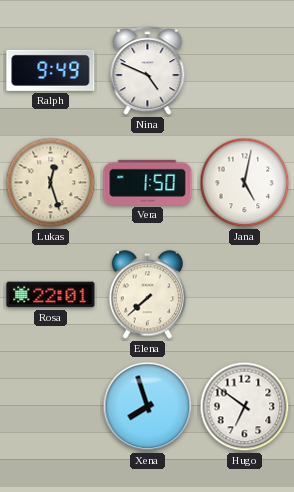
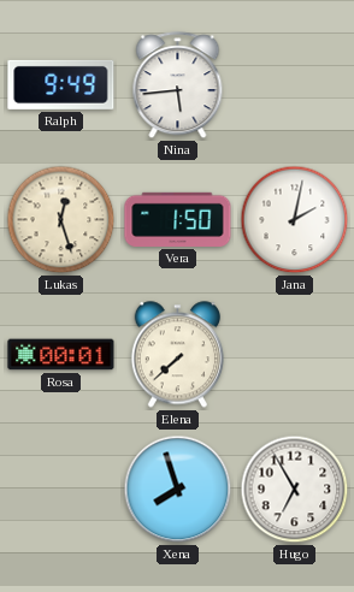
Nina: 4:49 -> 5:44 (178, 85)
Jana: 5:02 -> 2:02 (295, 220)
Rosa: 22:01 -> 00:01 (61, 355)
Hugo: 6:51 -> 6:55 (295, 490)
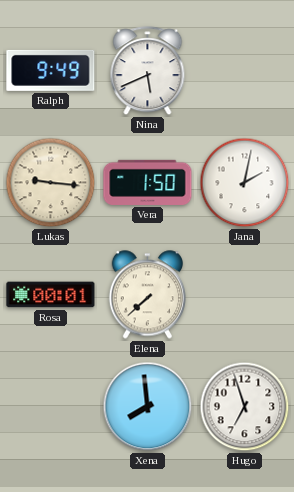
Nina: 5:44 -> 5:41 (148, 71)
Lukas: 12:27 -> 9:16 (51, 183)
Xena: 7:57 -> 7:59 (148, 407)
Hugo: 6:55 -> 6:57 (245, 407)
